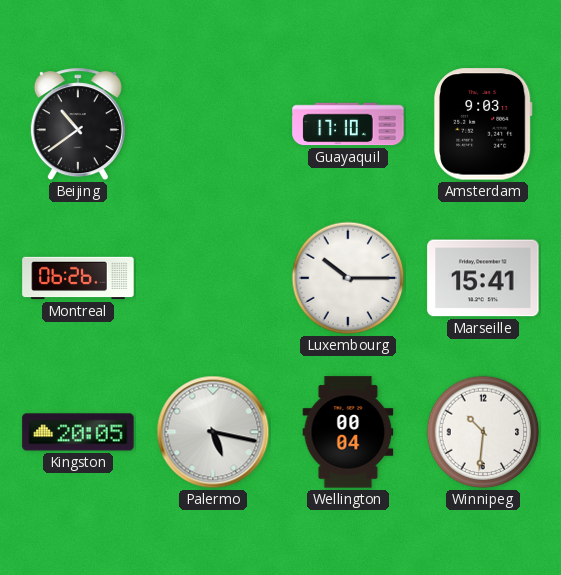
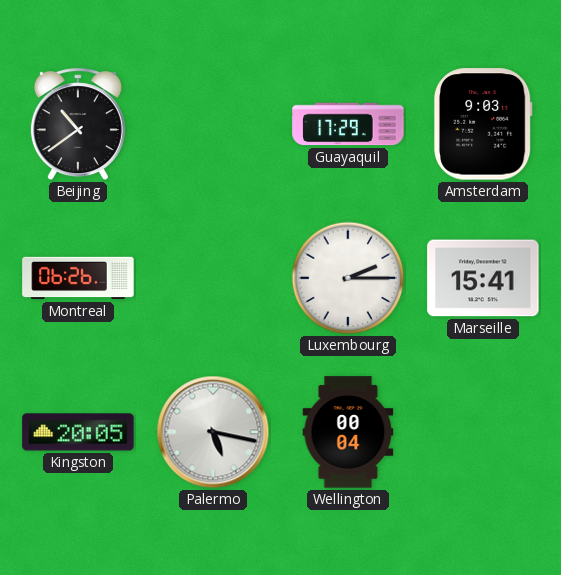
Guayaquil: 17:10 -> 17:29 (348, 124)
Luxembourg: 10:15 -> 2:15 (348, 278)
Winnipeg: 10:31 -> none (483, 432)
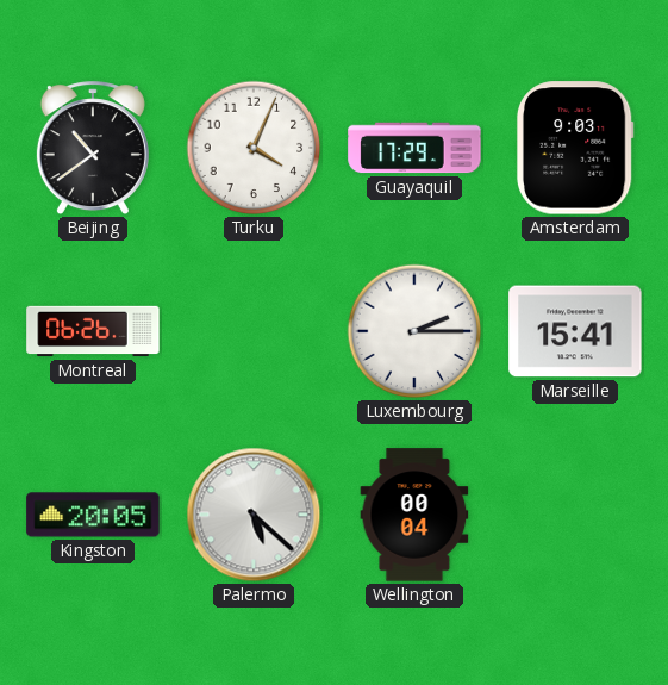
Turku: none -> 4:04 (254, 148)
Palermo: 5:17 -> 5:22 (254, 515)
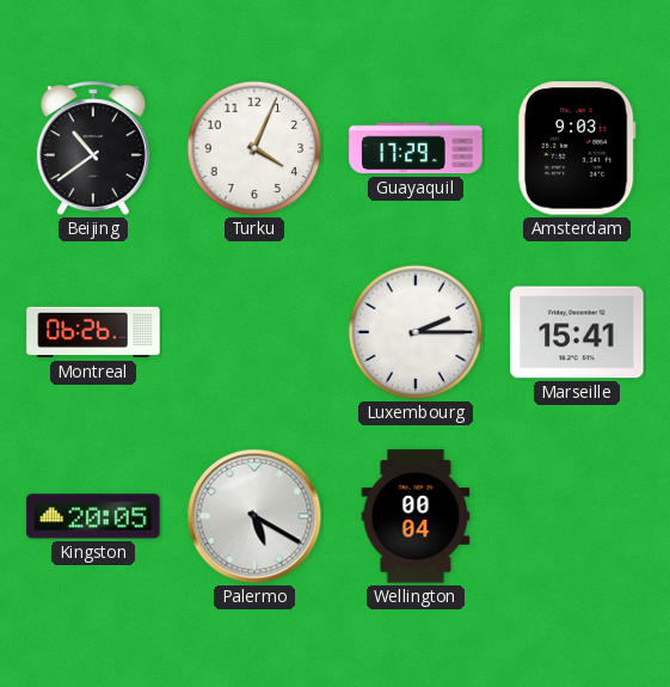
Palermo: 5:22 -> 5:20 (254, 516)
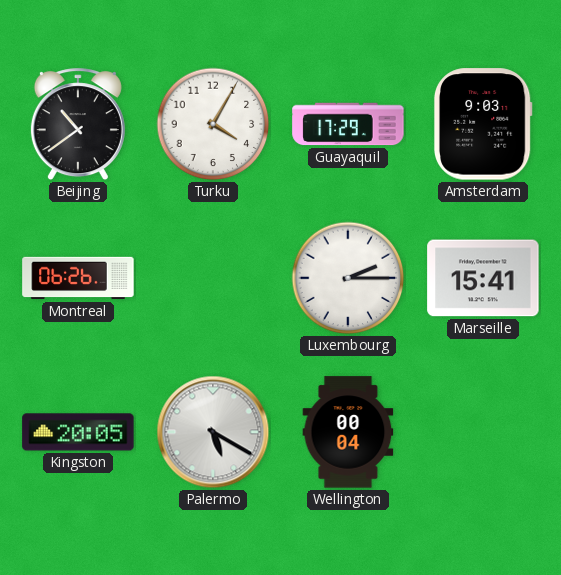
Turku: 4:04 -> 4:05 (213, 124)
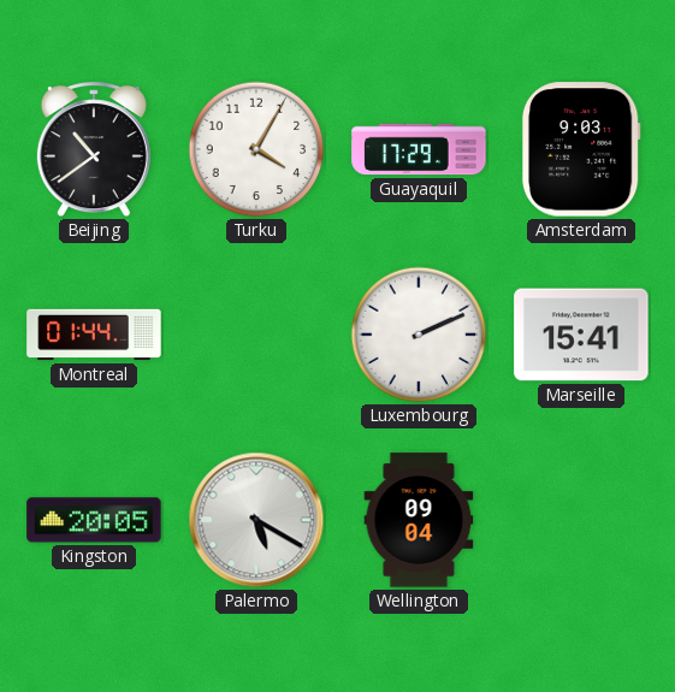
Montreal: 06:26 -> 01:44 (94, 335)
Luxembourg: 2:15 -> 2:11 (419, 335)
Wellington: 00:04 -> 09:04 (419, 520)
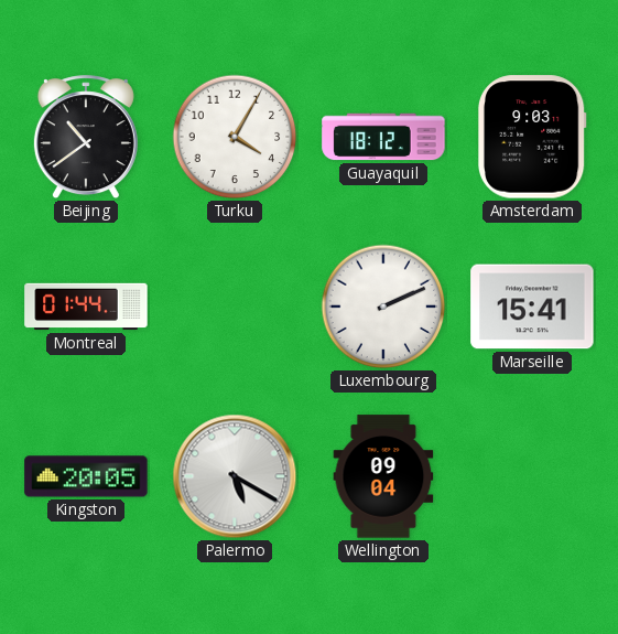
Guayaquil: 17:29 -> 18:12 (383, 137)
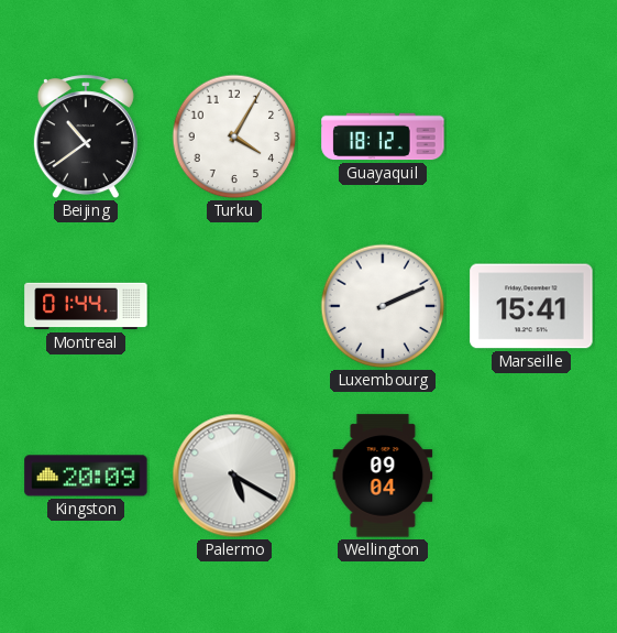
Amsterdam: 9:03 -> none (532, 137)
Kingston: 20:05 -> 20:09 (86, 476)
